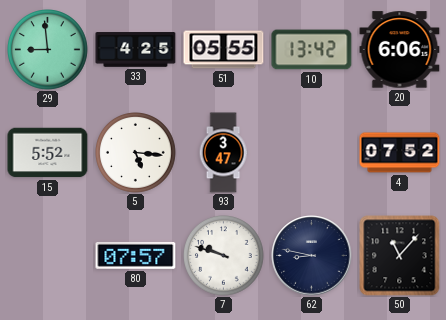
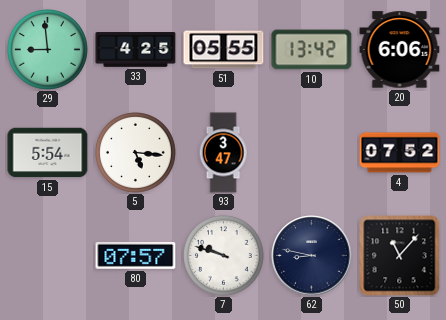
15: 5:52 -> 5:54 (48, 153)
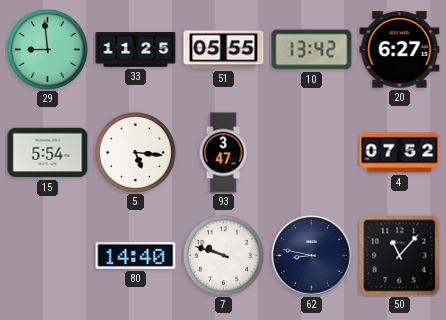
33: 4:25 -> 11:25 (136, 50)
20: 6:06 -> 6:27 (400, 50)
80: 07:57 -> 14:40 (136, 255)
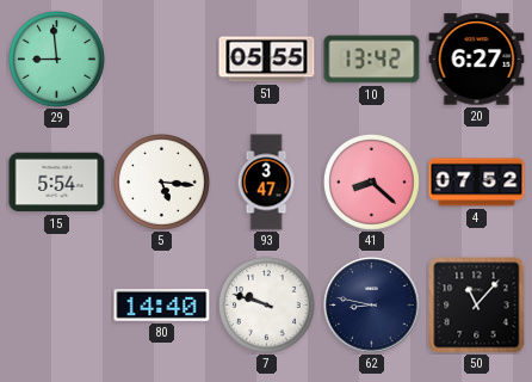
33: 11:25 -> none (136, 50)
41: none -> 8:22 (372, 183)
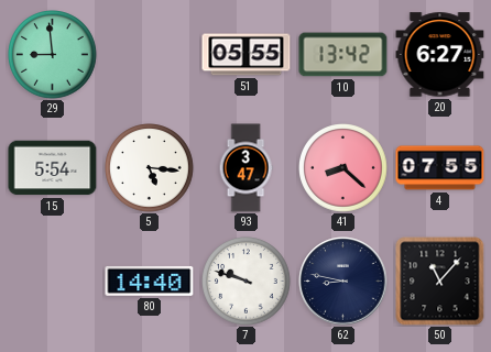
4: 07:52 -> 07:55 (440, 168)
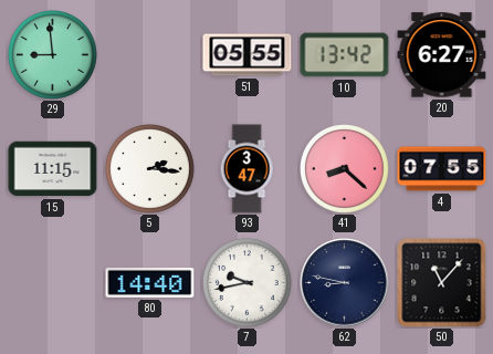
15: 5:54 -> 11:15 (53, 169)
5: 5:16 -> 2:16 (150, 169)
7: 9:48 -> 9:43 (248, 283)
